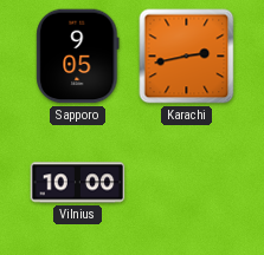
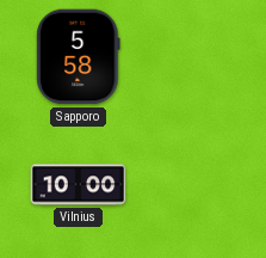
Sapporo: 9:05 -> 5:58 (79, 57)
Karachi: 2:43 -> none (187, 57)
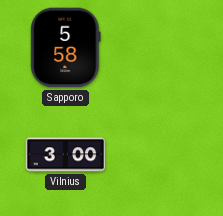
Vilnius: 10:00 -> 3:00 (66, 155)
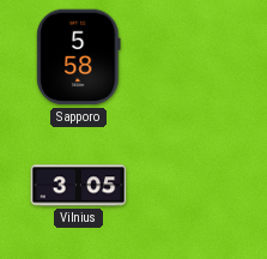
Vilnius: 3:00 -> 3:05 (79, 186)
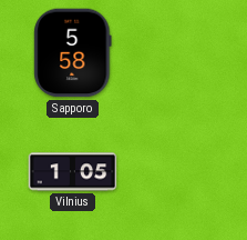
Vilnius: 3:05 -> 1:05 (73, 172)
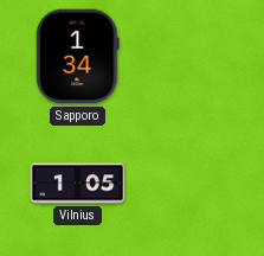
Sapporo: 5:58 -> 1:34 (78, 57)
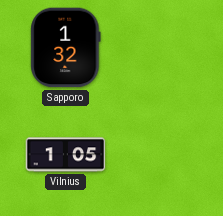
Sapporo: 1:34 -> 1:32 (66, 48)
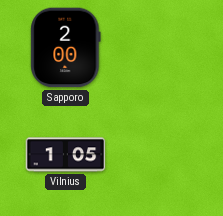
Sapporo: 1:32 -> 2:00 (66, 48)
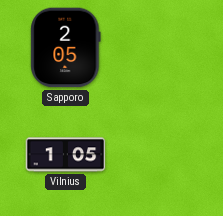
Sapporo: 2:00 -> 2:05 (66, 48)
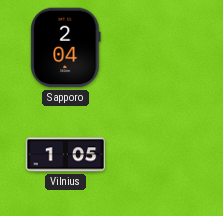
Sapporo: 2:05 -> 2:04 (66, 48)
